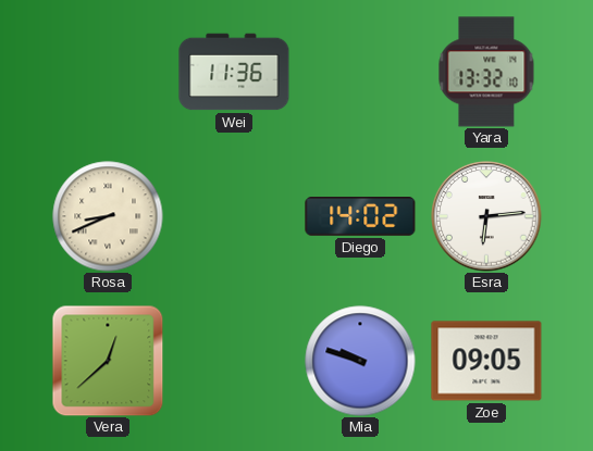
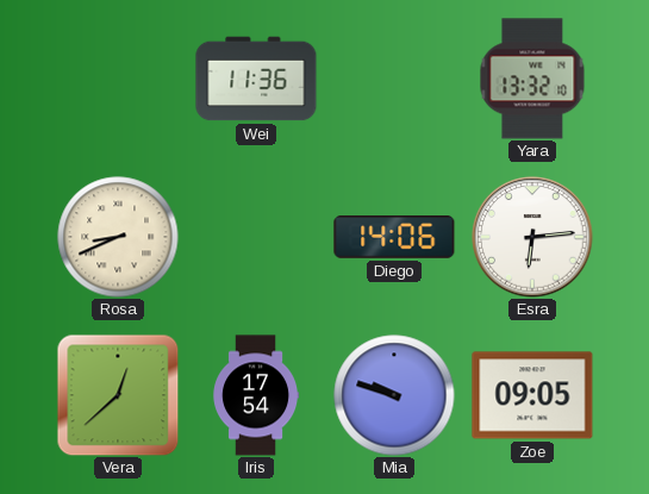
Diego: 14:02 -> 14:06 (394, 238)
Iris: none -> 17:54 (257, 395)
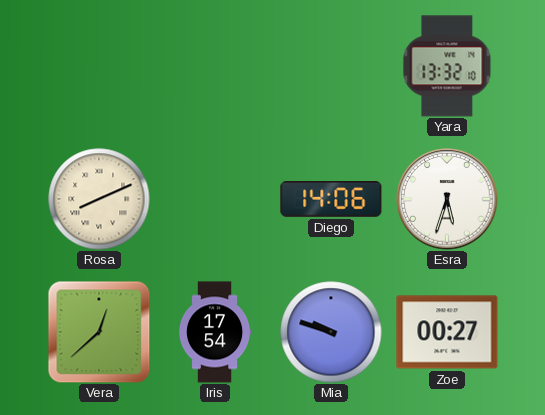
Wei: 11:36 -> none (256, 79)
Rosa: 8:41 -> 8:11 (99, 199)
Esra: 6:14 -> 5:33 (447, 199)
Zoe: 09:05 -> 00:27 (447, 332)
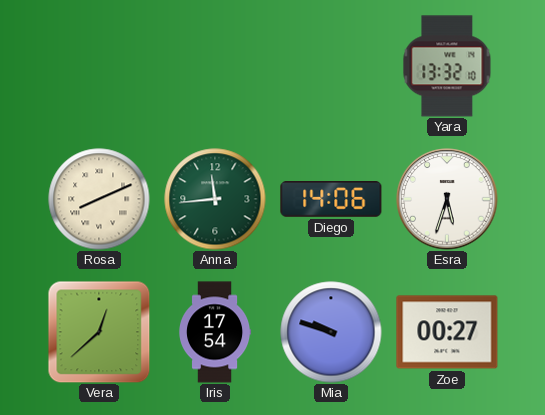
Anna: none -> 11:44 (215, 199)
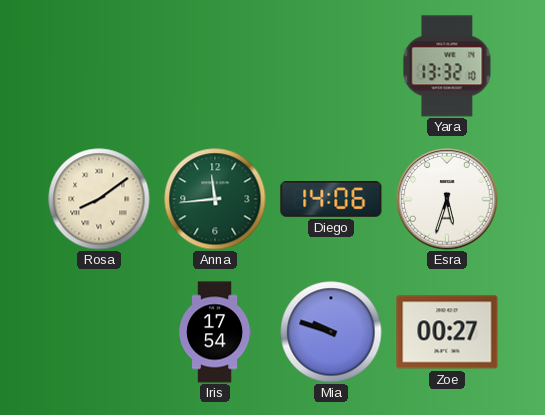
Rosa: 8:11 -> 8:09 (99, 199)
Vera: 12:38 -> none (99, 332)
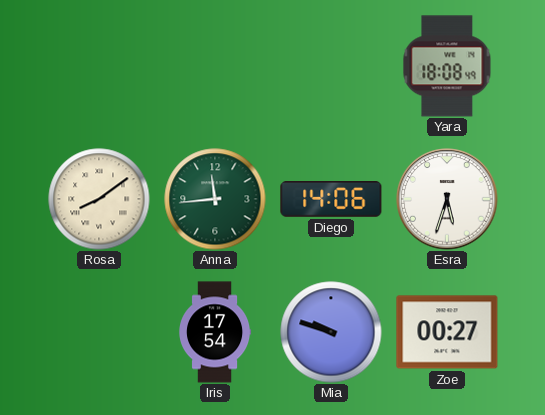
Yara: 13:32 -> 18:08 (447, 66)
